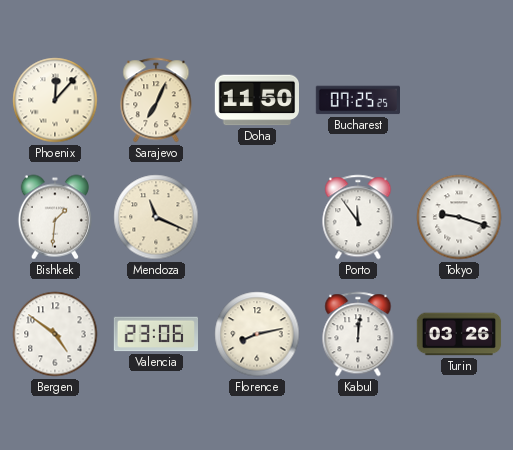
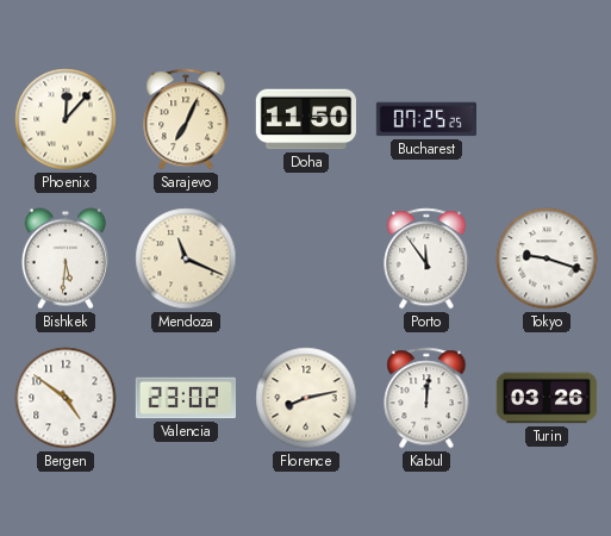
Bishkek: 1:31 -> 5:31 (66, 258)
Valencia: 23:06 -> 23:02 (185, 398)
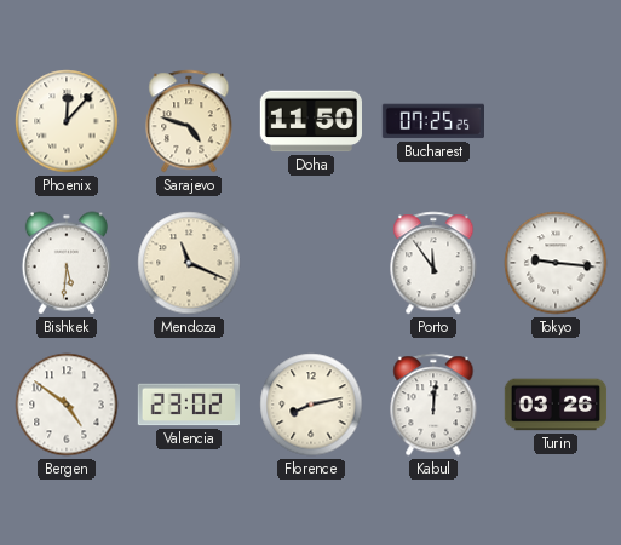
Sarajevo: 7:04 -> 4:48 (189, 121)
Tokyo: 9:18 -> 9:16 (556, 263)
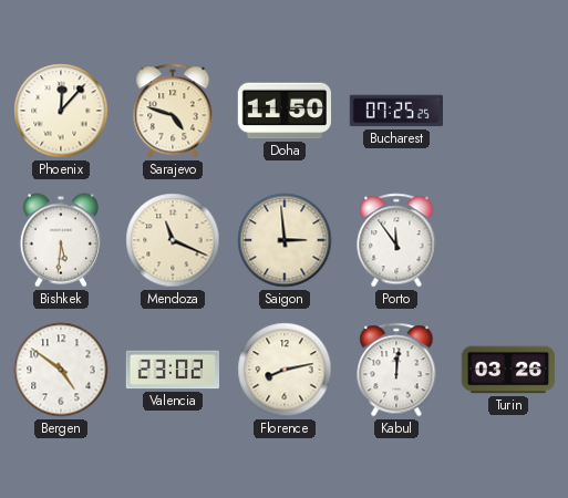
Saigon: none -> 2:59 (285, 240)
Tokyo: 9:16 -> none (556, 263)
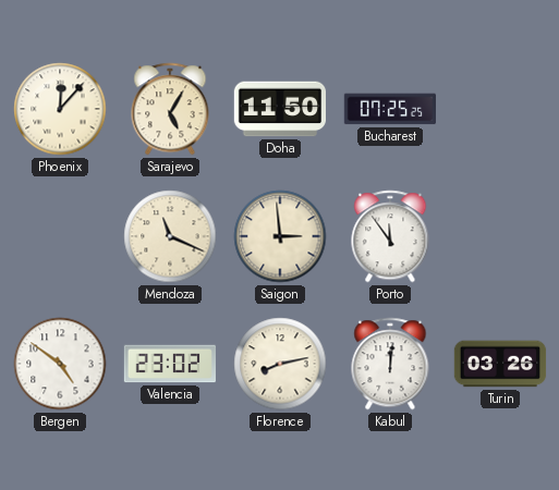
Sarajevo: 4:48 -> 5:05 (170, 109)
Bishkek: 5:31 -> none (61, 240)
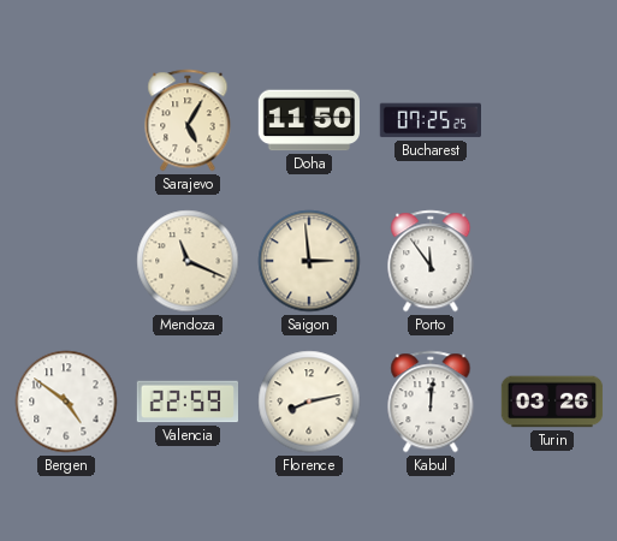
Phoenix: 12:07 -> none (60, 109)
Valencia: 23:02 -> 22:59 (186, 402)
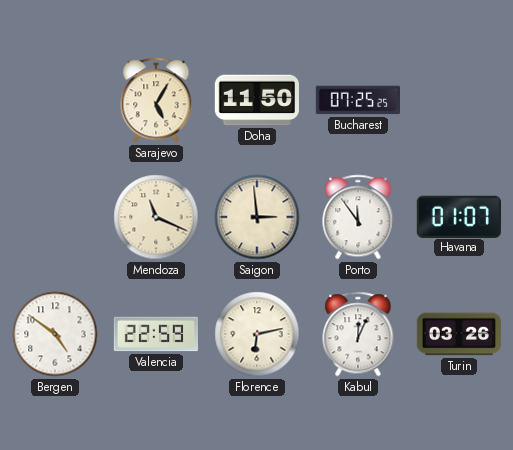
Havana: none -> 01:07 (459, 216)
Florence: 8:13 -> 6:13 (257, 334)
Kabul: 12:01 -> 12:04 (358, 334)
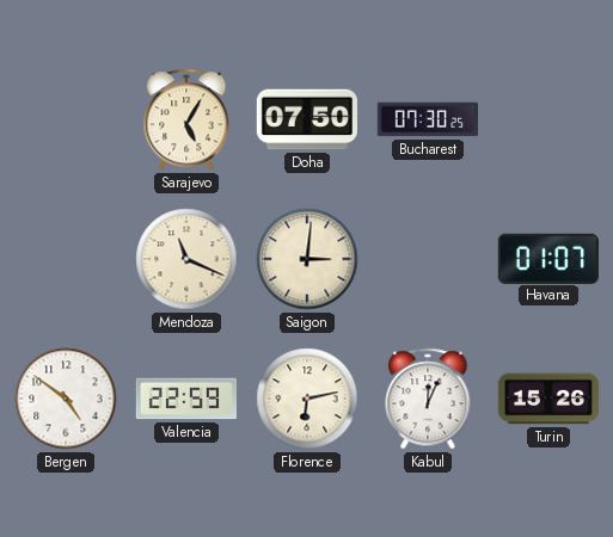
Doha: 11:50 -> 07:50 (306, 119)
Bucharest: 07:25 -> 07:30 (427, 119)
Saigon: 2:59 -> 3:01 (307, 259)
Porto: 11:54 -> none (358, 217)
Turin: 03:26 -> 15:26 (548, 399)
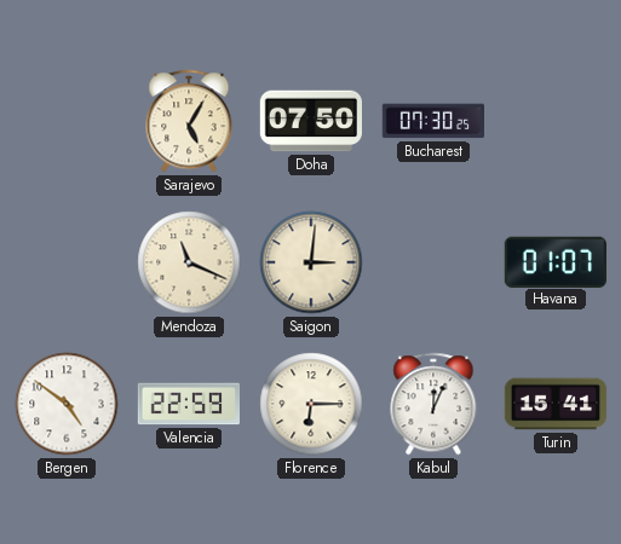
Florence: 6:13 -> 6:15 (311, 404)
Turin: 15:26 -> 15:41 (556, 404)
